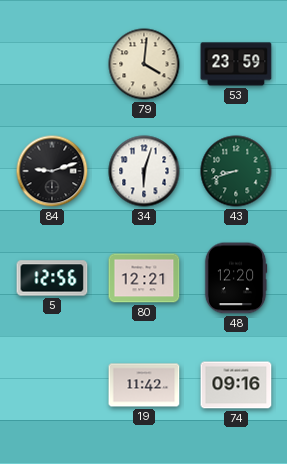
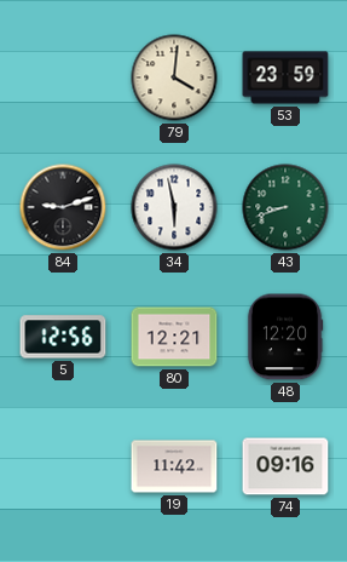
34: 6:03 -> 5:58 (174, 207)
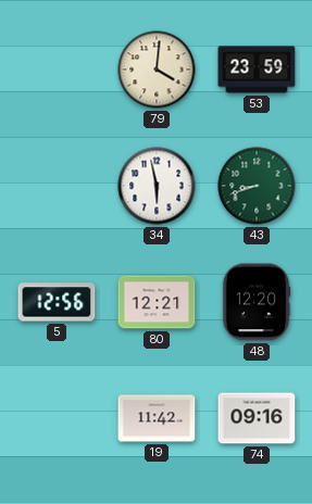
84: 9:12 -> none (63, 207)
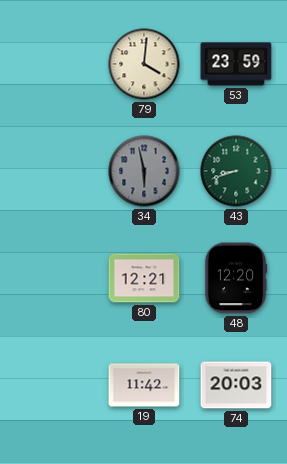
34 dial: white -> grey (144, 171)
5: 12:56 -> none (57, 302)
74: 09:16 -> 20:03 (236, 385)
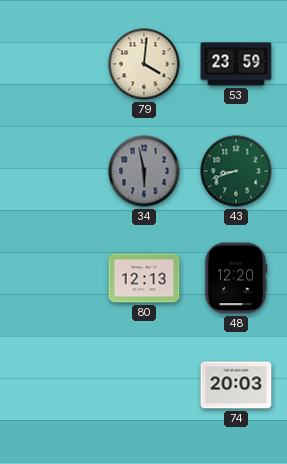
80: 12:21 -> 12:13 (144, 278)
19: 11:42 -> none (144, 385)
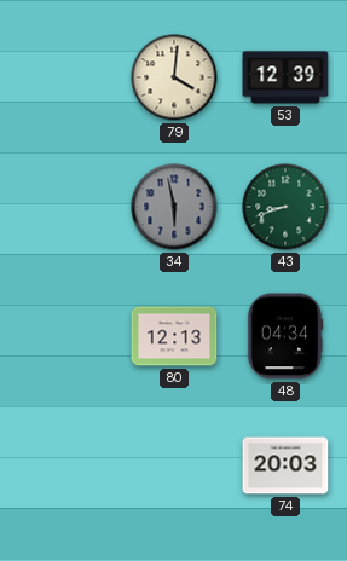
53: 23:59 -> 12:39 (285, 77)
48: 12:20 -> 04:34 (285, 336)
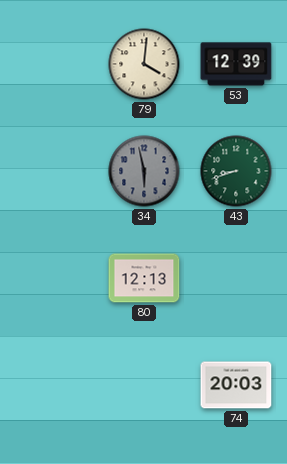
48: 04:34 -> none (285, 336)
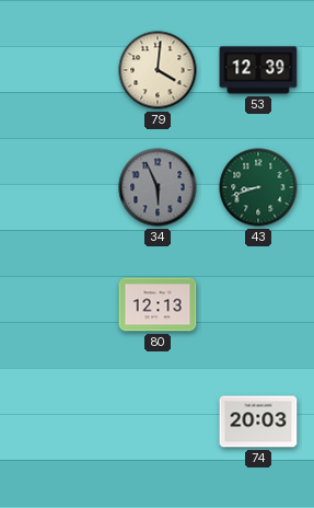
34: 5:58 -> 5:56 (158, 187)
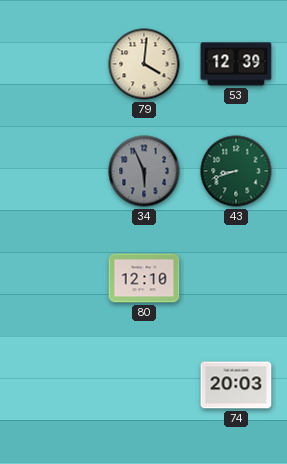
80: 12:13 -> 12:10 (144, 278)
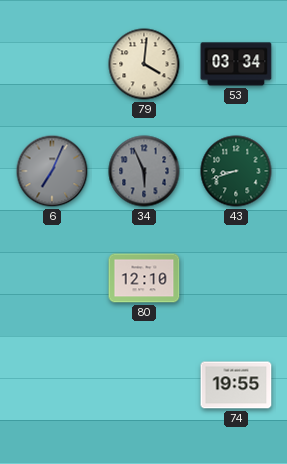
53: 12:39 -> 03:34 (236, 64)
6: none -> 7:04 (52, 171)
74: 20:03 -> 19:55 (236, 385)
